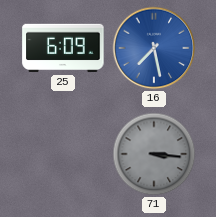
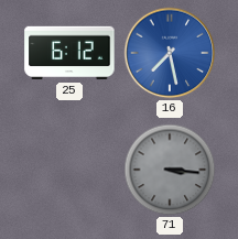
25: 6:09 -> 6:12 (69, 53)
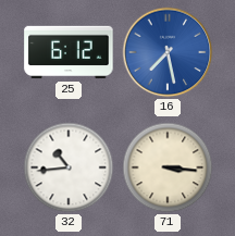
32: none -> 10:44 (69, 167)
71 dial: grey -> cream (168, 167)
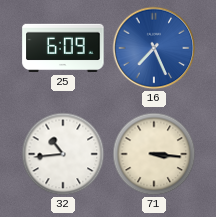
25: 6:12 -> 6:09 (63, 48)
16: 7:28 -> 7:26 (154, 48)
